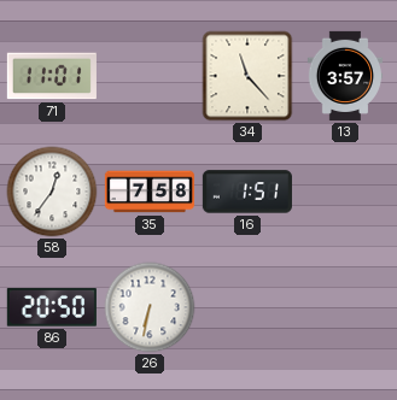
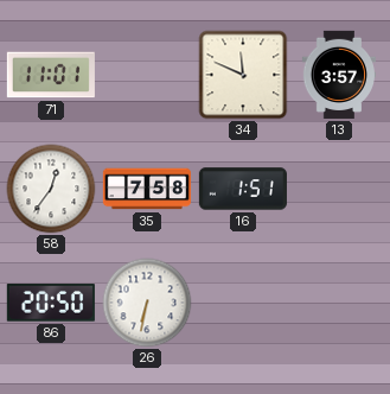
34: 11:23 -> 11:49 (243, 75)
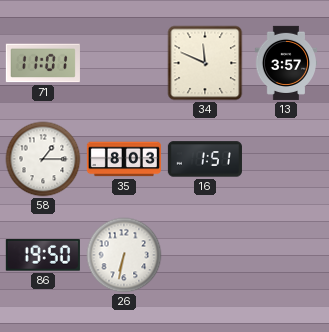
58: 12:36 -> 1:15 (43, 159)
35: 7:58 -> 8:03 (124, 159)
86: 20:50 -> 19:50 (43, 255)
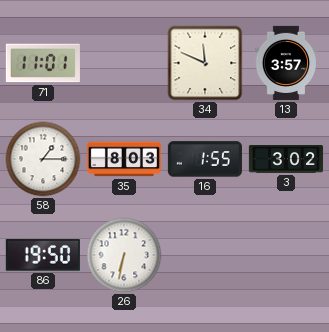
16: 1:51 -> 1:55 (205, 159)
3: none -> 3:02 (286, 159)
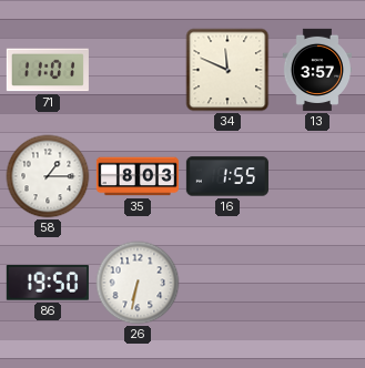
3: 3:02 -> none (286, 159)
